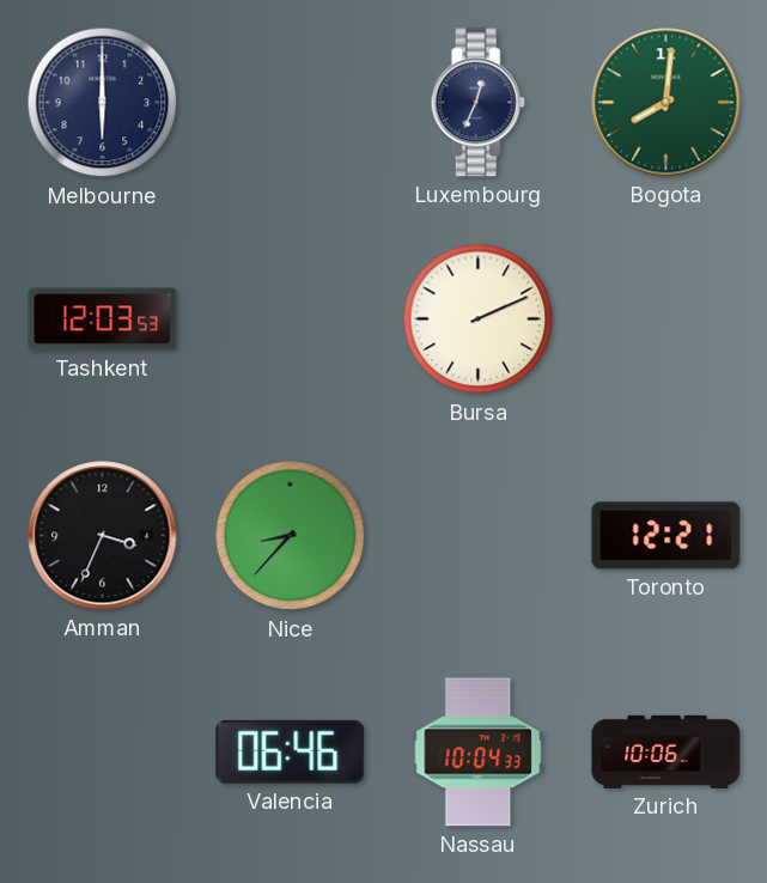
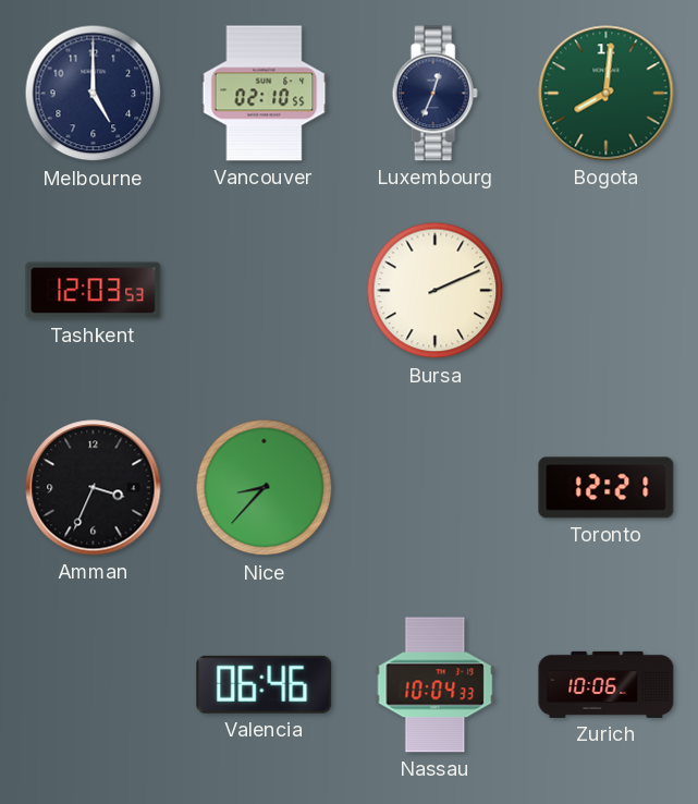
Melbourne: 6:00 -> 5:00 (94, 94)
Vancouver: none -> 02:10 (265, 94)
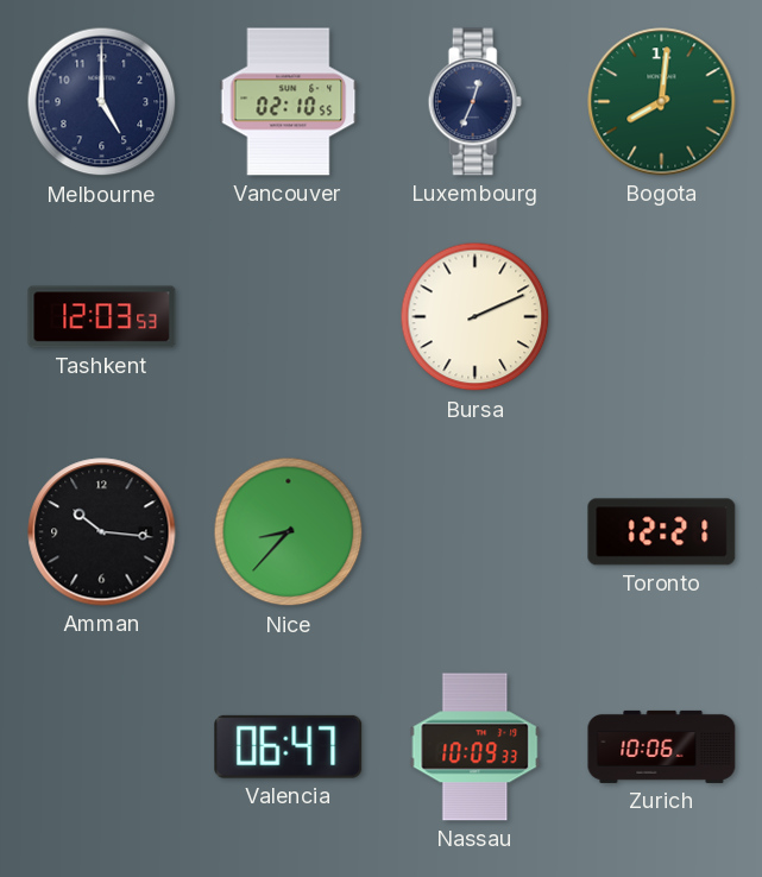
Amman: 3:34 -> 10:16 (102, 532)
Valencia: 06:46 -> 06:47 (289, 746)
Nassau: 10:04 -> 10:09 (476, 747)
